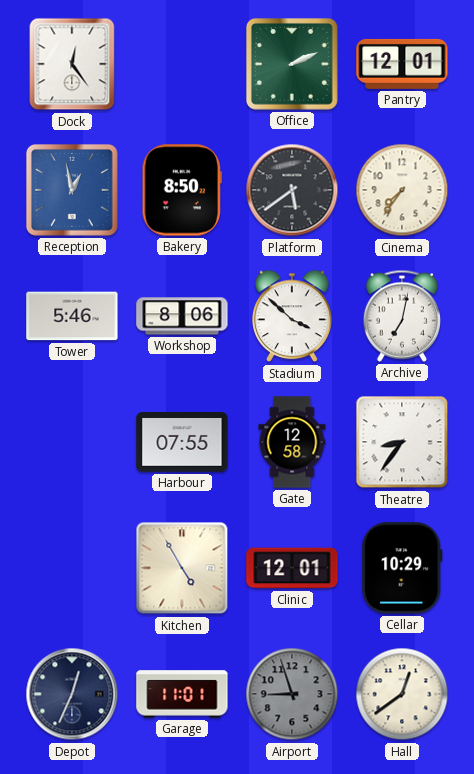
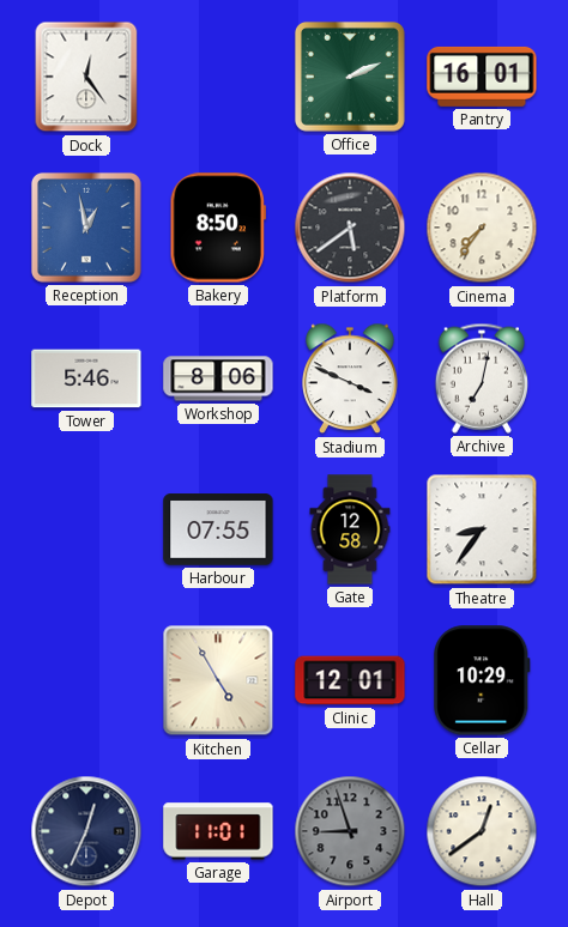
Pantry: 12:01 -> 16:01 (482, 77)
Stadium: 3:52 -> 3:49 (351, 378)
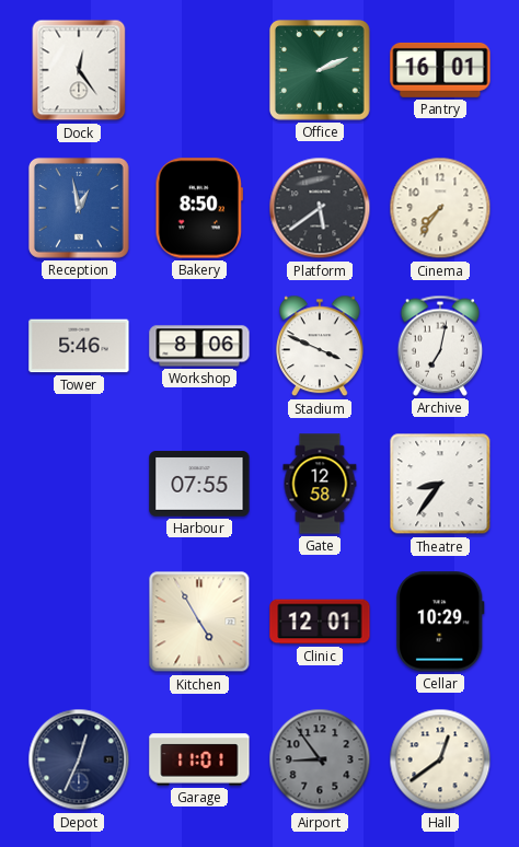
Airport: 8:57 -> 8:54 (320, 759)
